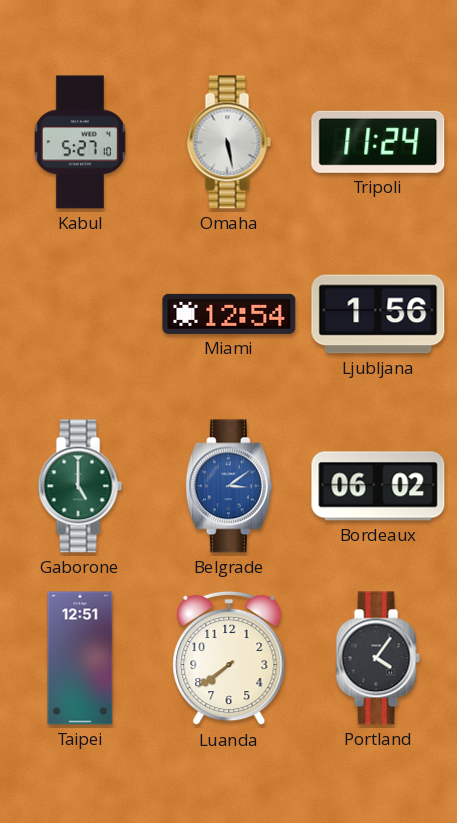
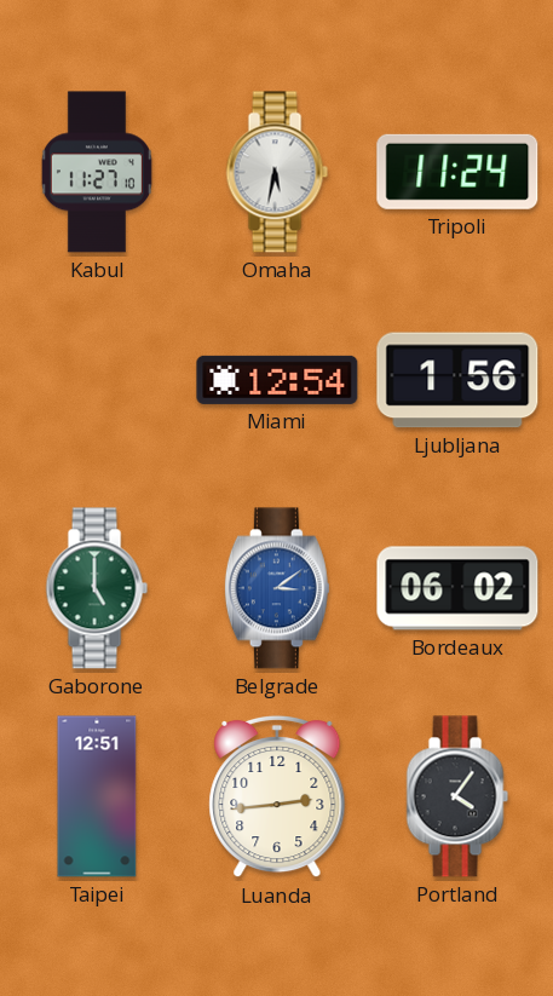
Kabul: 5:27 -> 11:27 (97, 172)
Omaha: 5:28 -> 5:32 (277, 172)
Luanda: 7:39 -> 2:44 (277, 796)
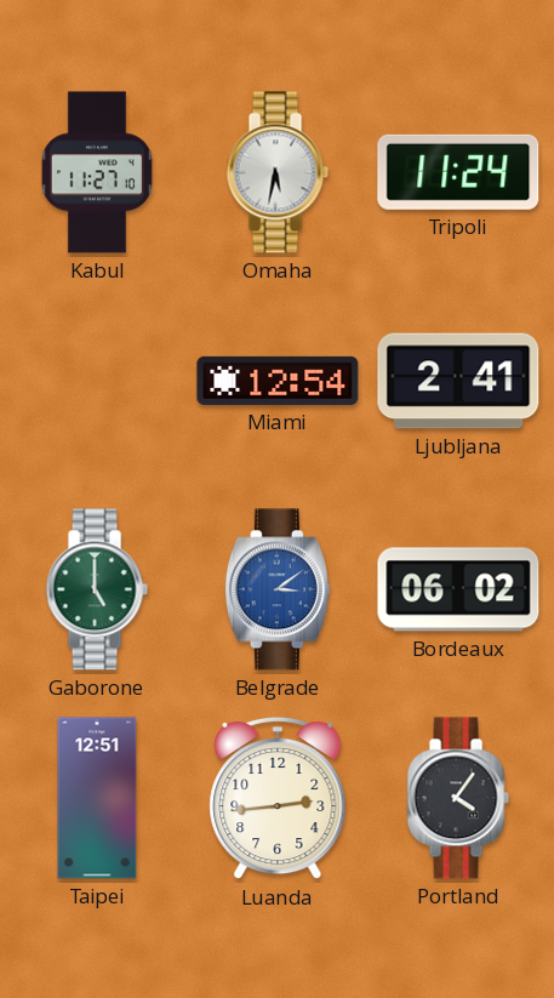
Ljubljana: 1:56 -> 2:41 (458, 381)
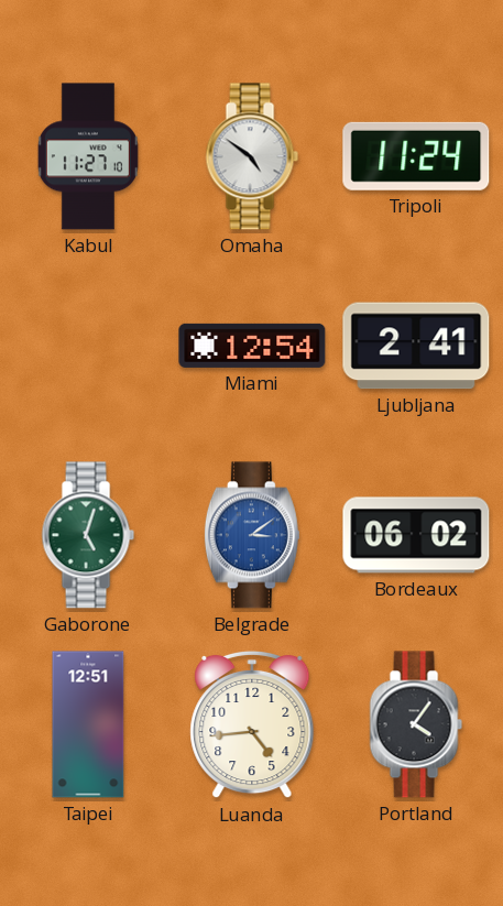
Omaha: 5:32 -> 4:51 (252, 156)
Gaborone: 5:00 -> 5:03 (88, 535)
Luanda: 2:44 -> 4:44 (252, 724)
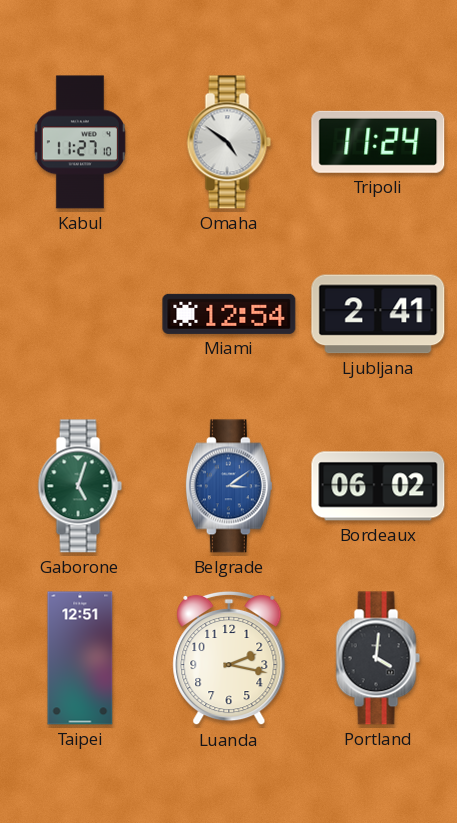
Luanda: 4:44 -> 2:17 (229, 658)
Portland: 4:06 -> 4:01 (378, 658)
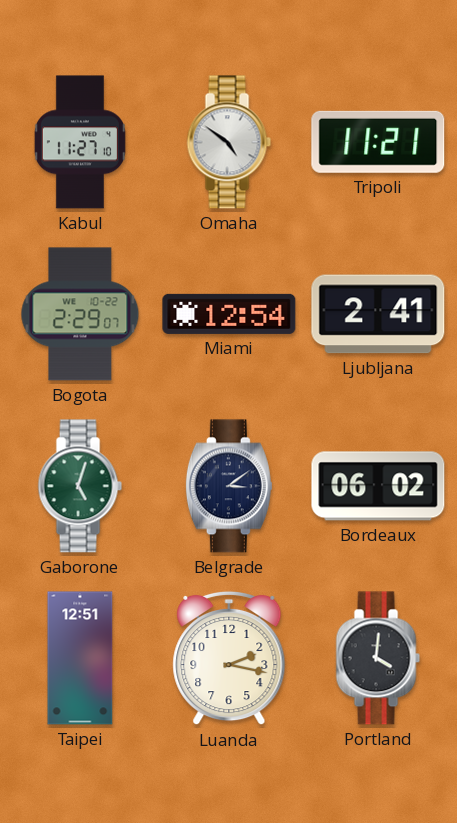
Tripoli: 11:24 -> 11:21 (378, 142)
Bogota: none -> 2:29 (80, 314)
Belgrade dial: blue -> navy (229, 486)
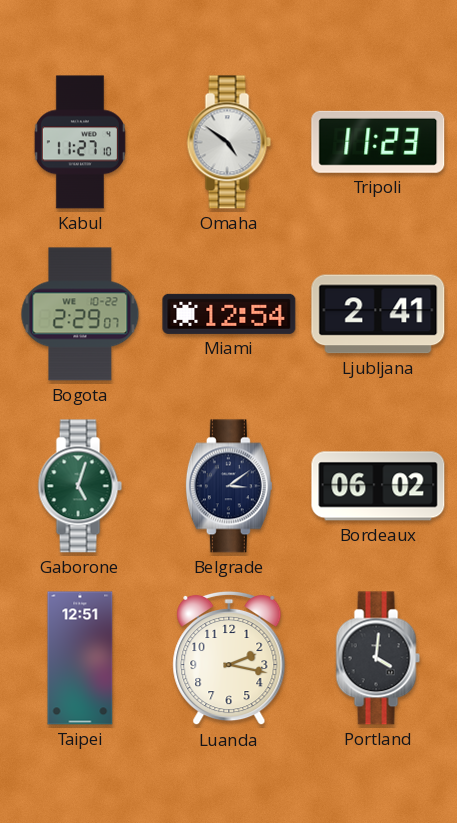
Tripoli: 11:21 -> 11:23 (378, 142)
